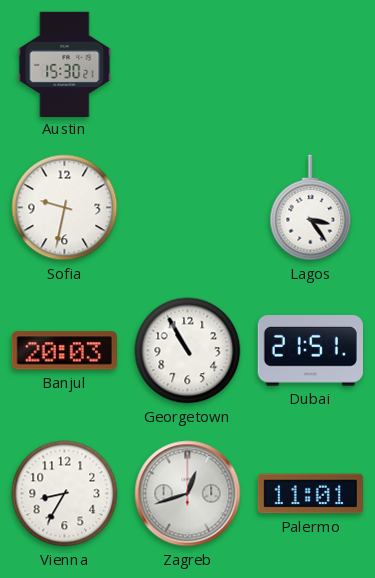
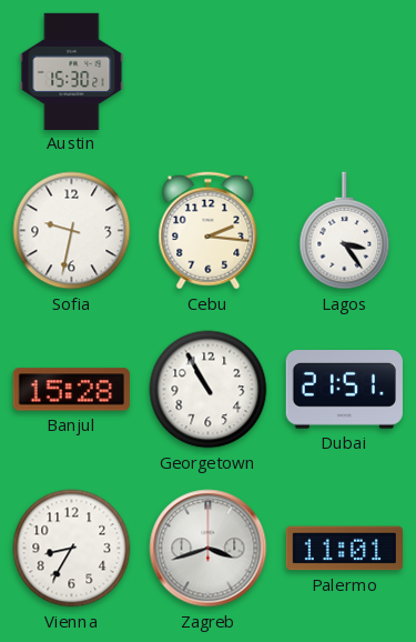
Cebu: none -> 2:16 (209, 231)
Banjul: 20:03 -> 15:28 (71, 390)
Zagreb: 12:42 -> 3:42 (209, 549)
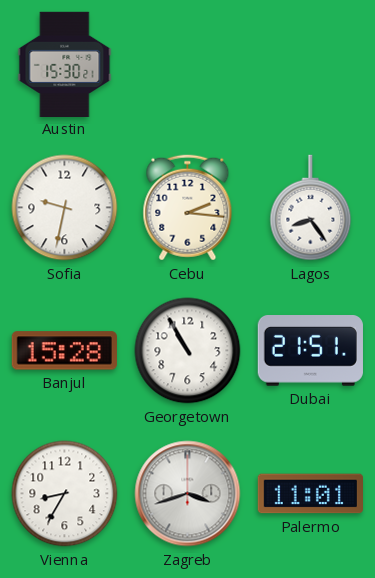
Lagos: 3:24 -> 8:24 (311, 208)
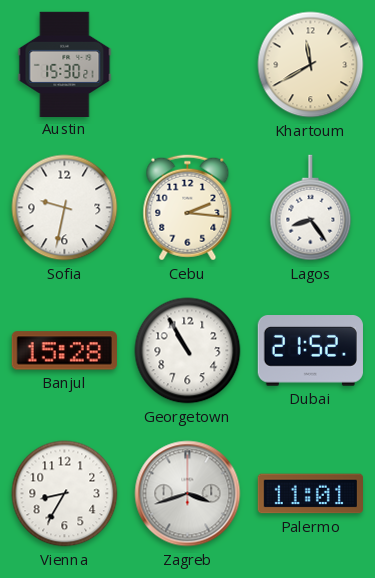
Khartoum: none -> 11:40 (311, 65)
Dubai: 21:51 -> 21:52 (310, 351)
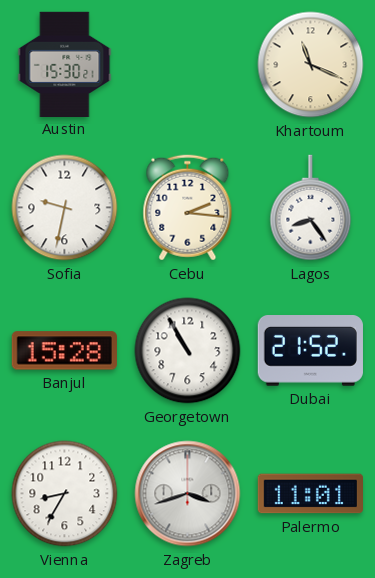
Khartoum: 11:40 -> 11:19 (311, 65)
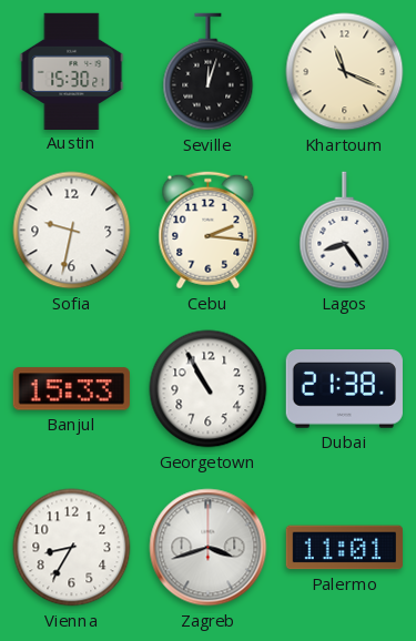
Seville: none -> 12:03 (209, 72)
Banjul: 15:28 -> 15:33 (71, 389)
Dubai: 21:52 -> 21:38 (344, 389)
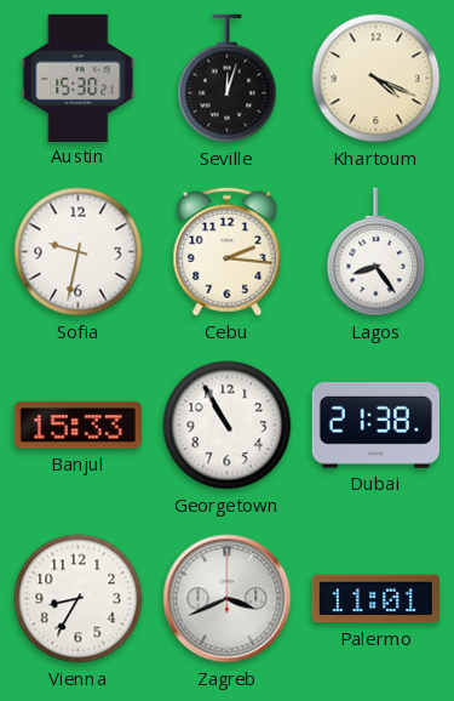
Khartoum: 11:19 -> 4:19 (377, 79)
Zagreb: 3:42 -> 3:41 (228, 599)
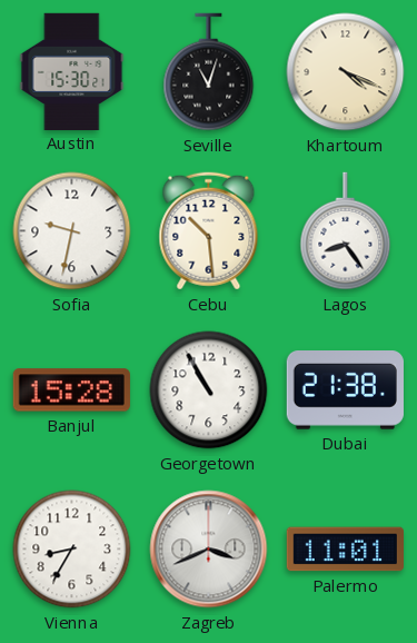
Seville: 12:03 -> 11:03 (209, 72)
Cebu: 2:16 -> 10:29 (209, 231)
Banjul: 15:33 -> 15:28 (71, 390)
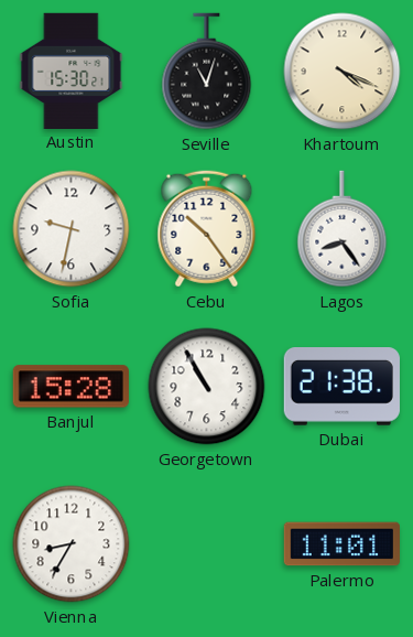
Cebu: 10:29 -> 10:24 (207, 229)
Zagreb: 3:41 -> none (209, 550)
